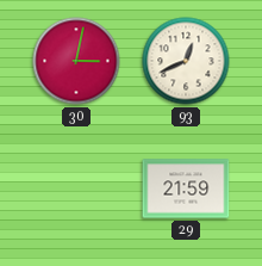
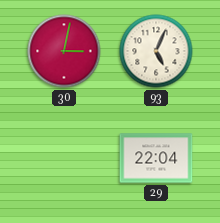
93: 12:41 -> 5:04 (156, 51)
29: 21:59 -> 22:04 (156, 158)
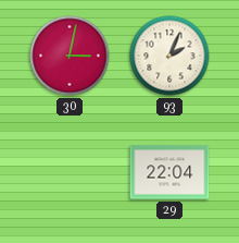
93: 5:04 -> 2:04 (169, 56)
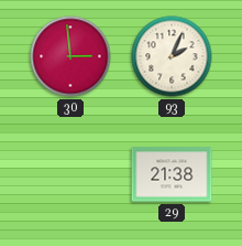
30: 3:02 -> 2:59 (70, 56)
29: 22:04 -> 21:38 (172, 174)
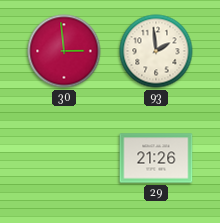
93: 2:04 -> 1:59 (156, 51)
29: 21:38 -> 21:26 (156, 158)
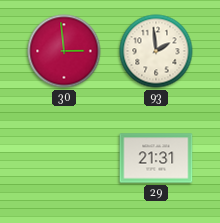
29: 21:26 -> 21:31 (156, 158)
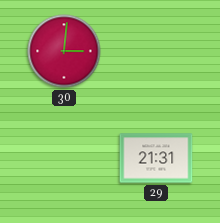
30: 2:59 -> 3:01 (64, 51)
93: 1:59 -> none (156, 51)
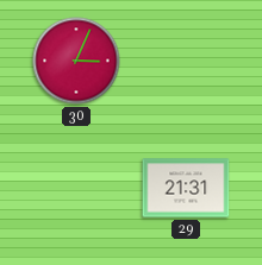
30: 3:01 -> 3:04 (76, 61)
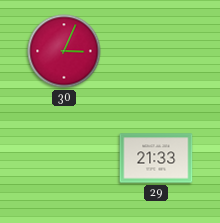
29: 21:31 -> 21:33 (156, 158)
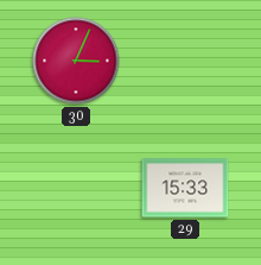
29: 21:33 -> 15:33 (185, 188)
